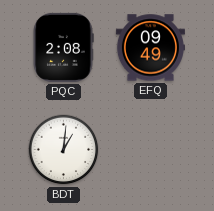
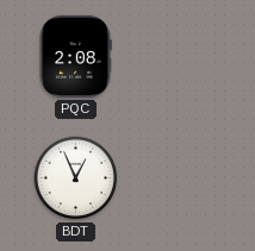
EFQ: 09:49 -> none (150, 48)
BDT: 1:01 -> 12:56 (76, 178)
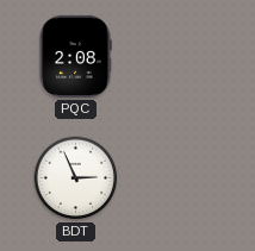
BDT: 12:56 -> 2:56 (76, 178)
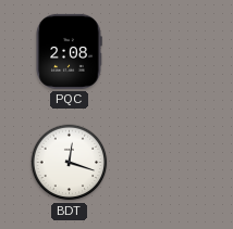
BDT: 2:56 -> 12:18 (70, 163)
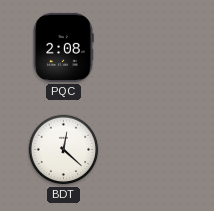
BDT: 12:18 -> 12:22 (64, 150)
